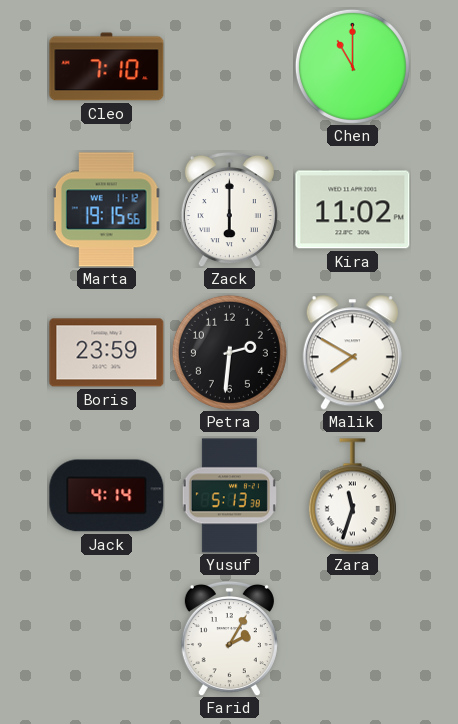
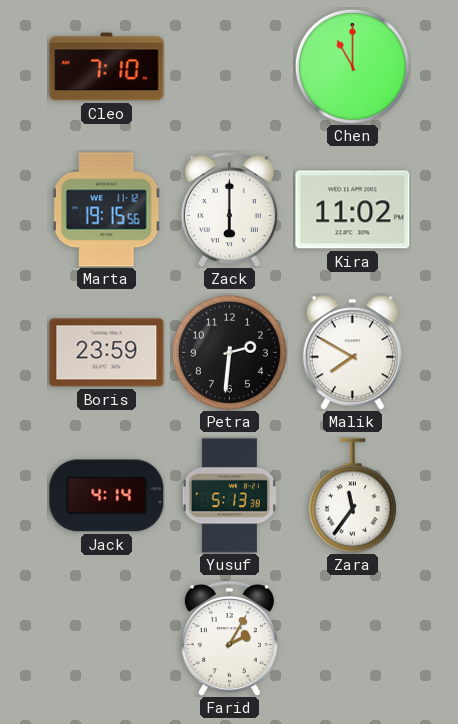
Zara: 11:33 -> 11:36 (352, 496)
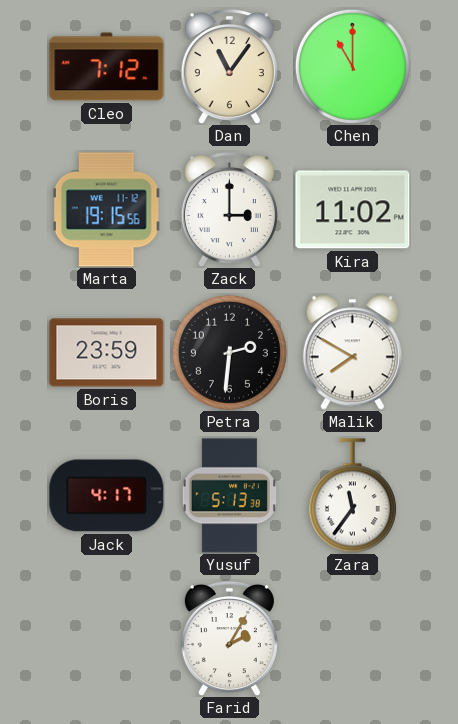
Cleo: 7:10 -> 7:12 (107, 67)
Dan: none -> 11:06 (229, 66)
Zack: 6:00 -> 3:00 (229, 209)
Jack: 4:14 -> 4:17 (107, 496)
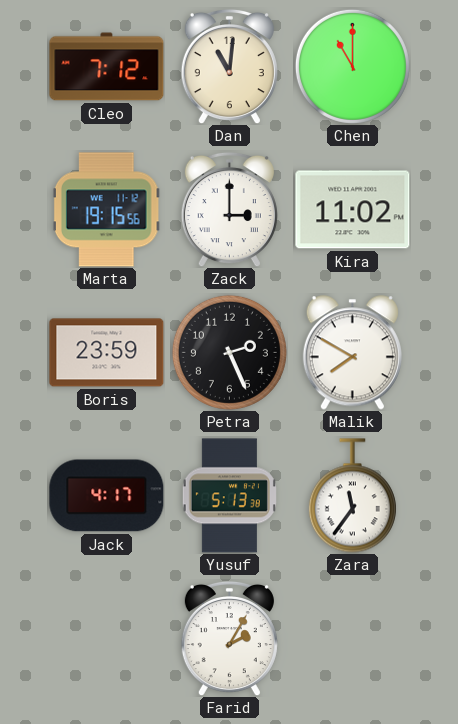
Dan: 11:06 -> 11:01 (229, 66)
Petra: 2:31 -> 2:26 (229, 352)
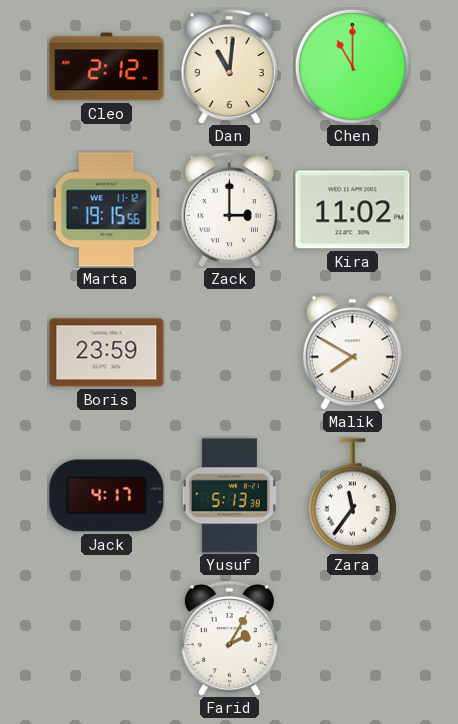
Cleo: 7:12 -> 2:12 (107, 67)
Petra: 2:26 -> none (229, 352)
